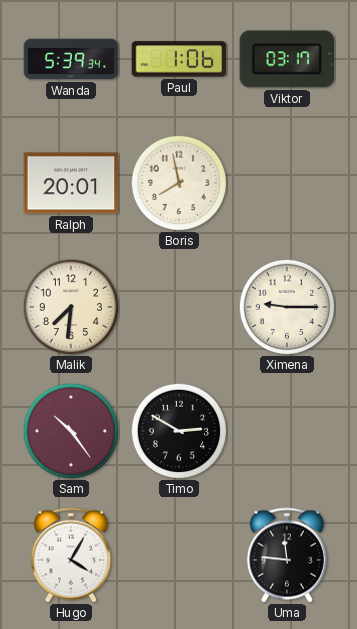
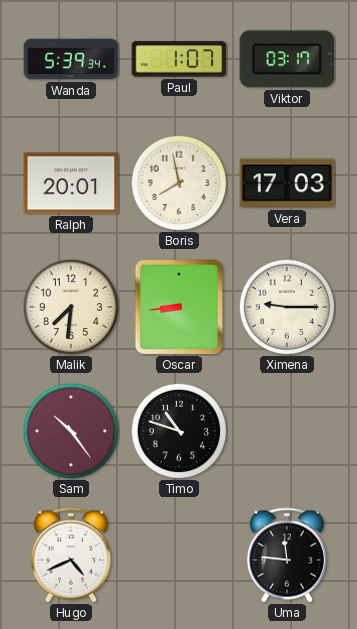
Paul: 1:06 -> 1:07 (179, 59)
Vera: none -> 17:03 (287, 183)
Oscar: none -> 8:44 (179, 307)
Timo: 2:50 -> 10:48 (179, 431)
Hugo: 4:05 -> 4:41 (71, 555)
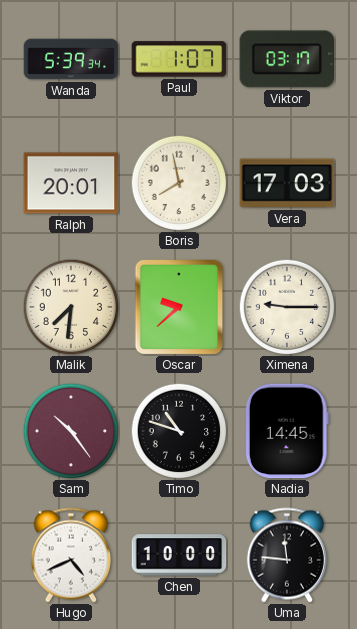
Oscar: 8:44 -> 9:38 (179, 307)
Nadia: none -> 14:45 (287, 431)
Chen: none -> 10:00 (179, 555)
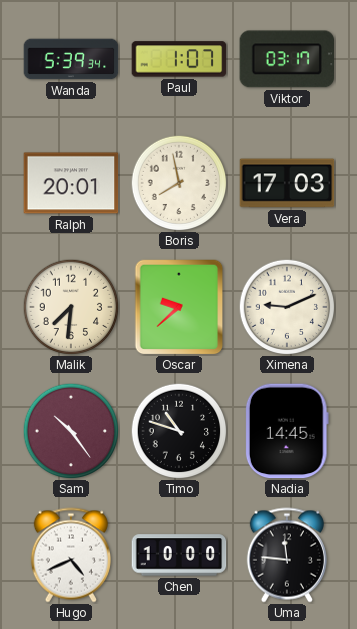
Ximena: 9:15 -> 9:11 (287, 307)
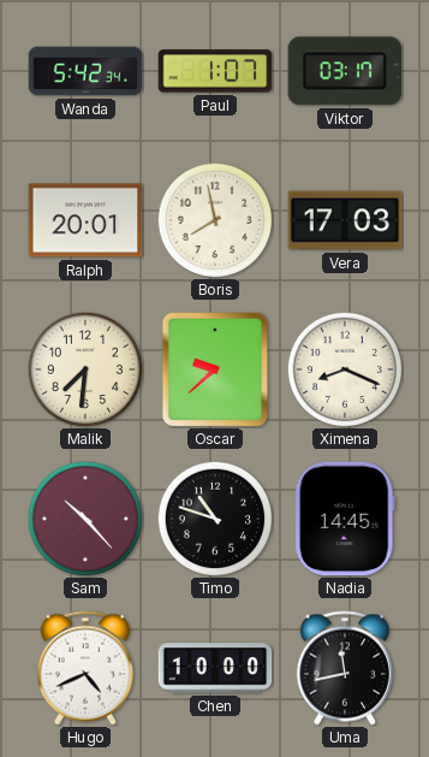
Wanda: 5:39 -> 5:42 (85, 71)
Ximena: 9:11 -> 8:19 (345, 369)
Sam: 10:24 -> 10:23 (85, 519)
Uma: 11:46 -> 11:43 (345, 668)
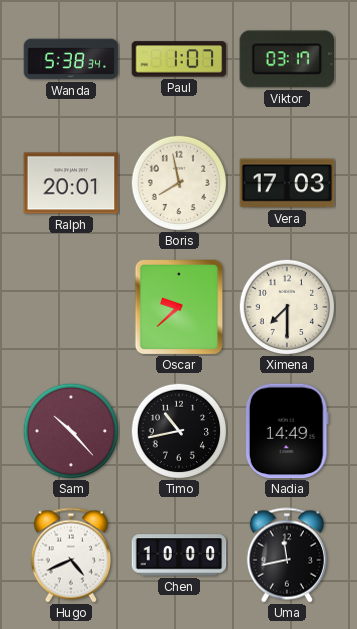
Wanda: 5:42 -> 5:38 (71, 59)
Malik: 7:31 -> none (85, 369)
Ximena: 8:19 -> 7:30 (287, 307)
Timo: 10:48 -> 10:43 (179, 431)
Nadia: 14:45 -> 14:49 (287, 431)
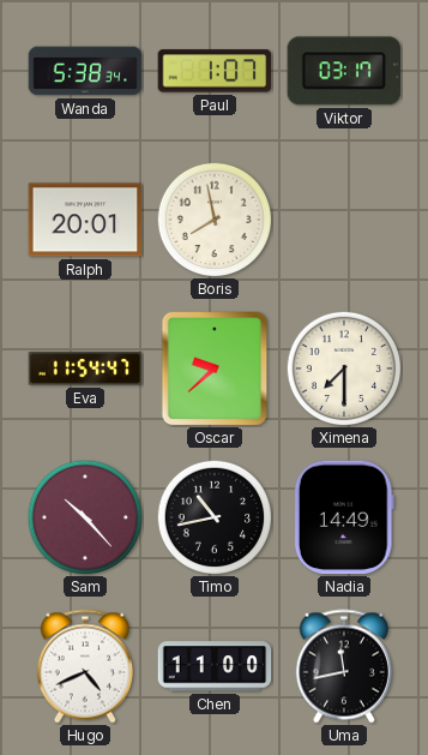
Vera: 17:03 -> none (287, 183)
Eva: none -> 11:54 (85, 368)
Chen: 10:00 -> 11:00 (215, 666)
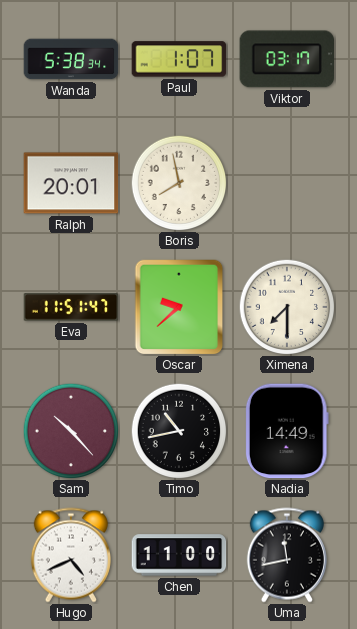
Eva: 11:54 -> 11:51 (71, 307)
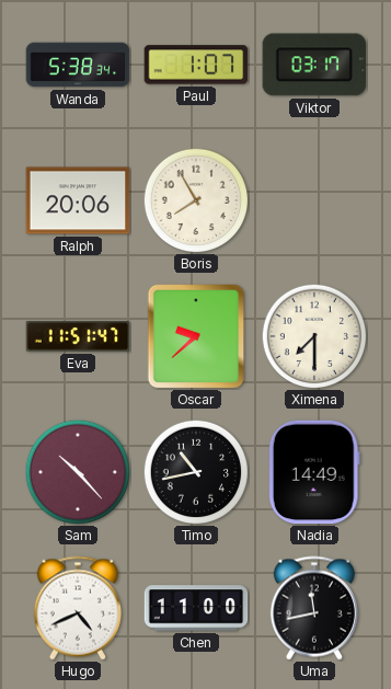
Ralph: 20:01 -> 20:06 (78, 200)
Boris: 7:58 -> 7:55 (196, 200)
